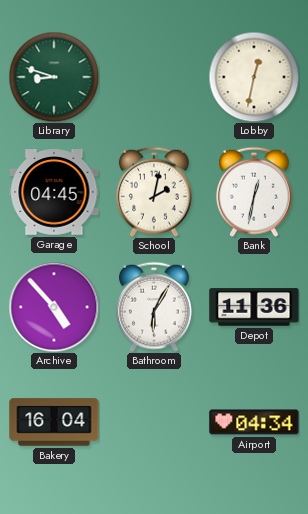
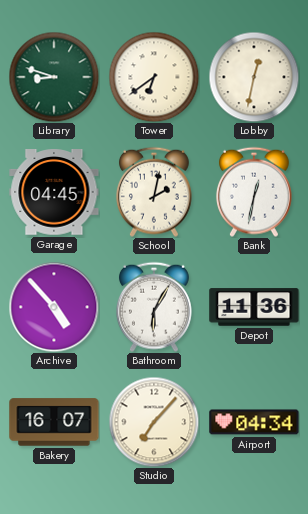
Tower: none -> 6:39 (154, 77)
Bakery: 16:04 -> 16:07 (54, 422)
Studio: none -> 7:07 (154, 422)
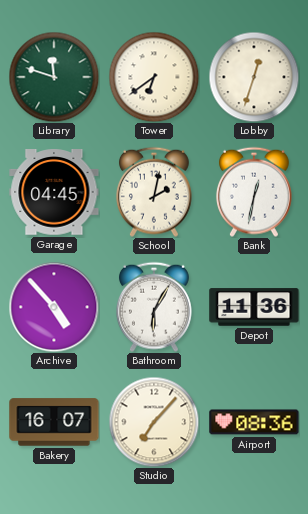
Library: 8:48 -> 11:48 (54, 77)
Lobby: 12:32 -> 12:33 (254, 77)
Airport: 04:34 -> 08:36 (254, 422)
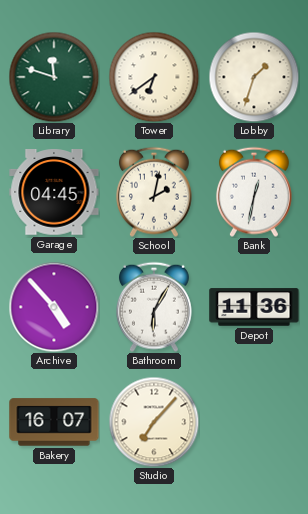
Lobby: 12:33 -> 1:33 (254, 77)
Airport: 08:36 -> none (254, 422)
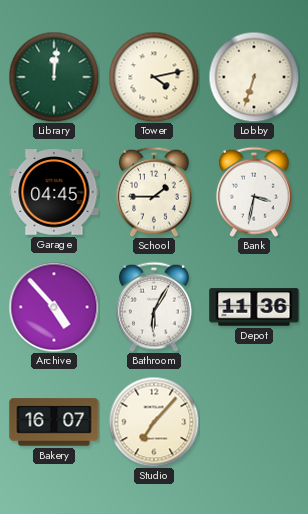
Library: 11:48 -> 12:01 (54, 77)
Tower: 6:39 -> 4:13 (154, 77)
Lobby: 1:33 -> 6:33 (254, 77)
School: 2:02 -> 1:45 (154, 192)
Bank: 12:32 -> 3:32 (254, 192)
